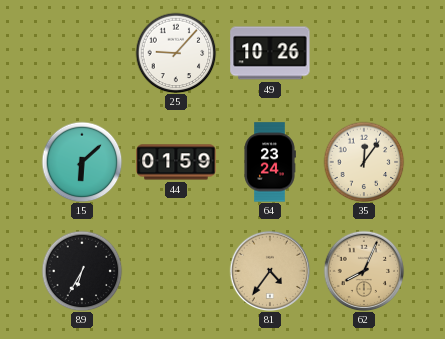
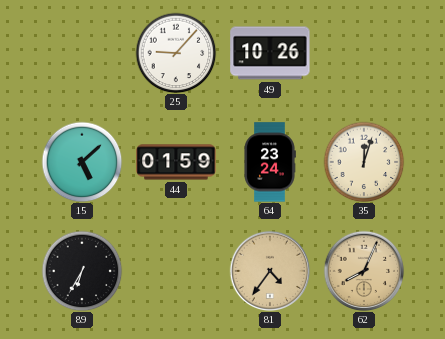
15: 6:08 -> 5:08 (82, 162)
35: 12:06 -> 12:03 (364, 162)
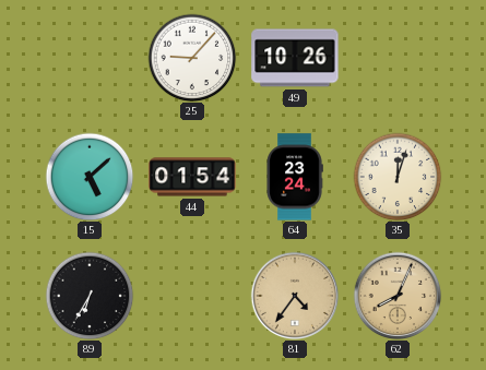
44: 01:59 -> 01:54 (192, 177)
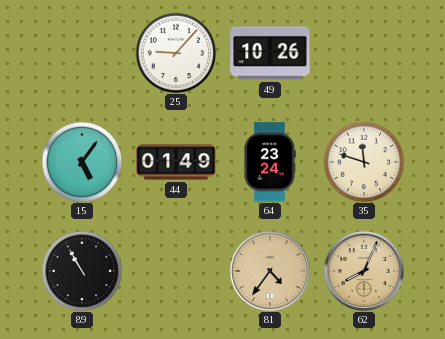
15: 5:08 -> 5:06 (82, 162)
44: 01:54 -> 01:49 (176, 162)
35: 12:03 -> 11:48 (364, 162)
89: 6:35 -> 10:55 (82, 271)
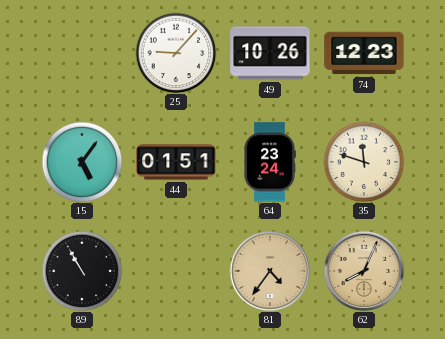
74: none -> 12:23 (364, 53)
44: 01:49 -> 01:51 (176, 162)
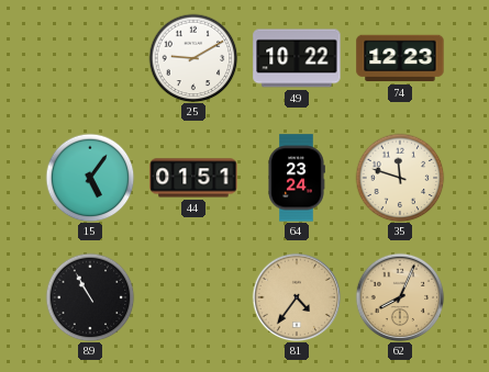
25: 9:07 -> 9:10 (193, 58)
49: 10:26 -> 10:22 (297, 58)
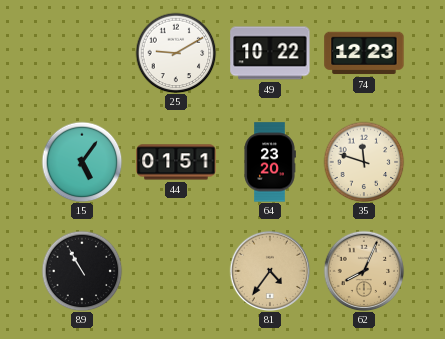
64: 23:24 -> 23:20 (270, 162)
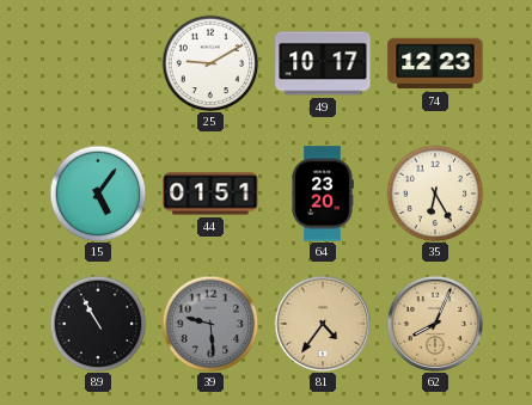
49: 10:22 -> 10:17 (323, 63)
35: 11:48 -> 6:25 (435, 194)
39: none -> 9:29 (210, 324)
